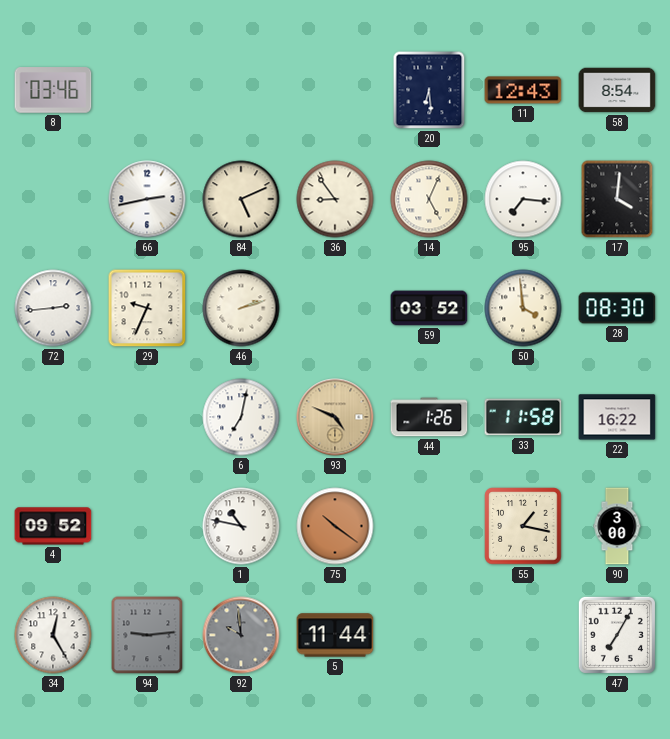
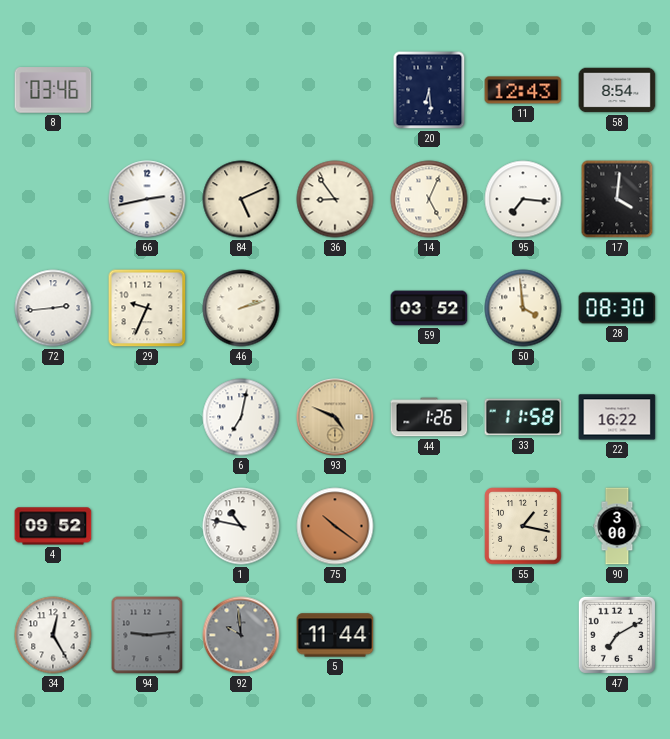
47: 7:05 -> 7:10 (617, 635)
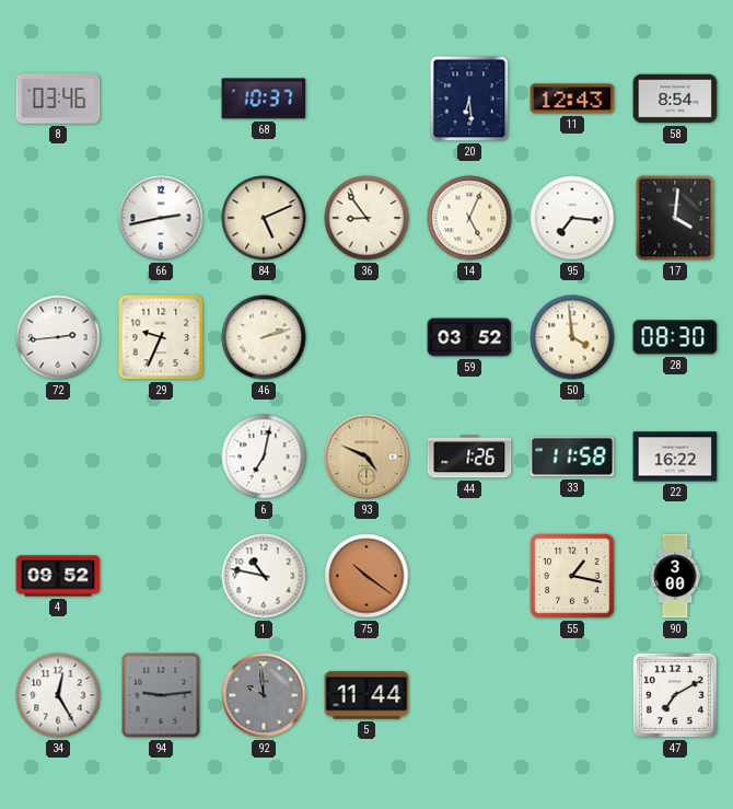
68: none -> 10:37 (264, 99)
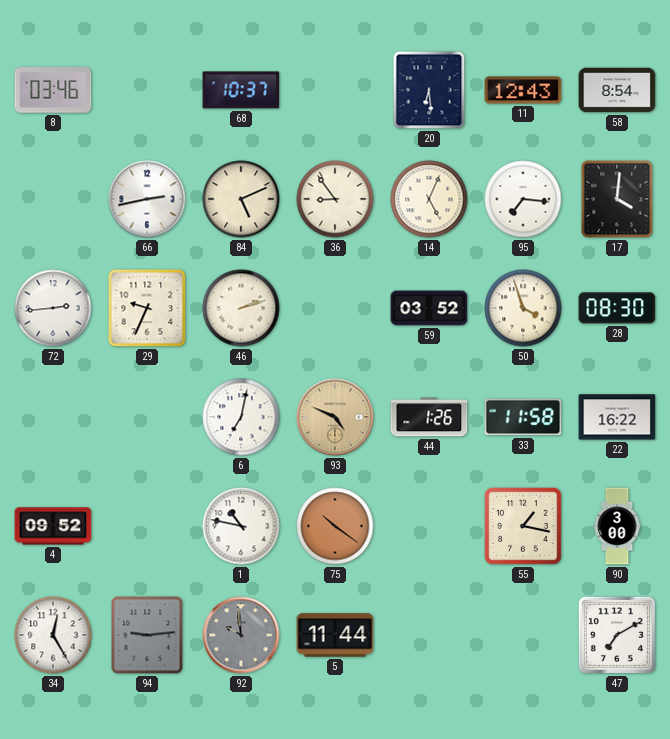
50: 3:59 -> 3:57 (523, 308)
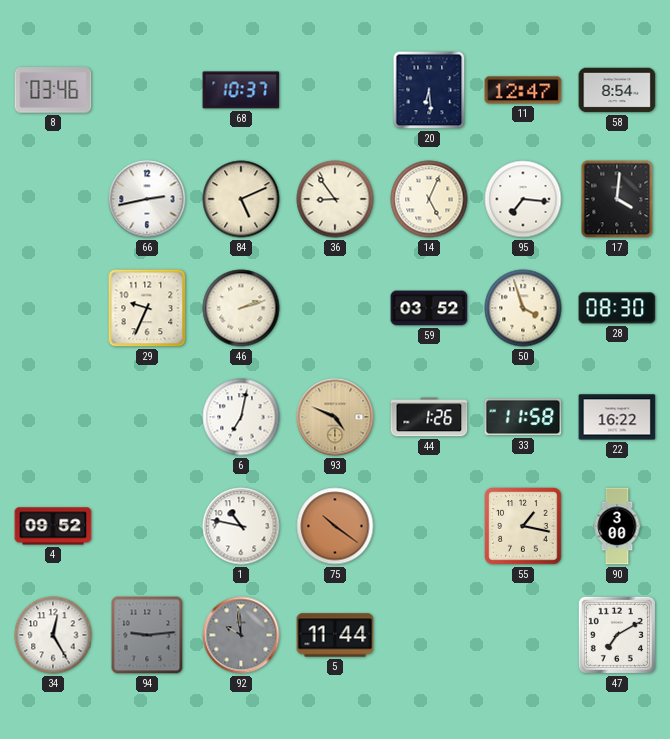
11: 12:43 -> 12:47 (523, 90)
72: 2:44 -> none (53, 308)
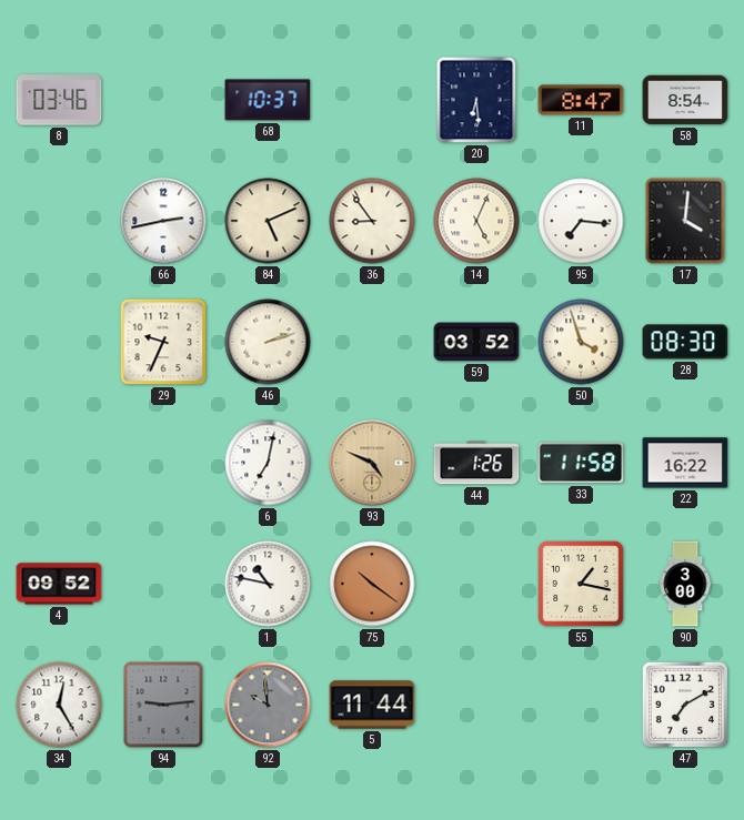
11: 12:47 -> 8:47 (581, 100)
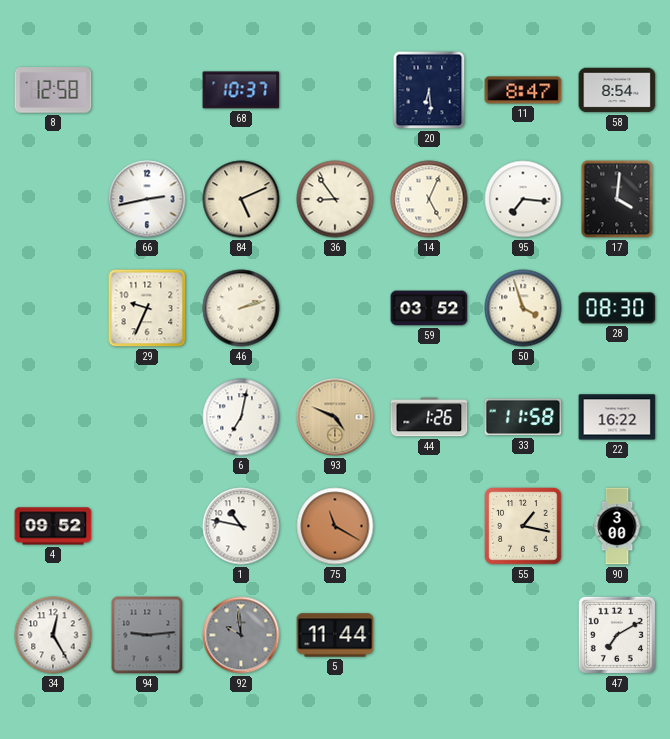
8: 03:46 -> 12:58 (53, 90)
75: 10:21 -> 11:20 (335, 526)
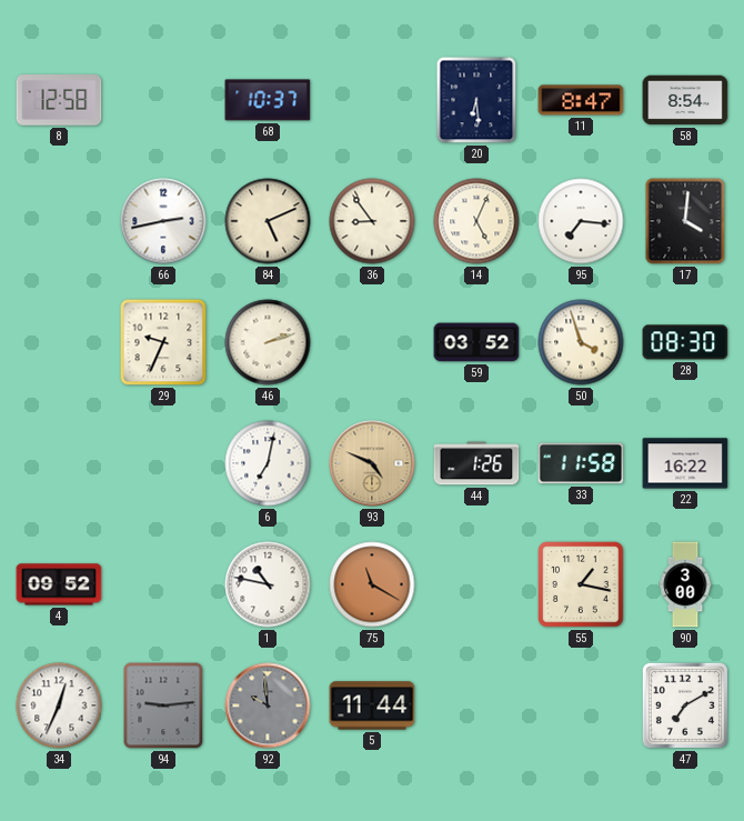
34: 12:25 -> 12:34 (59, 705)
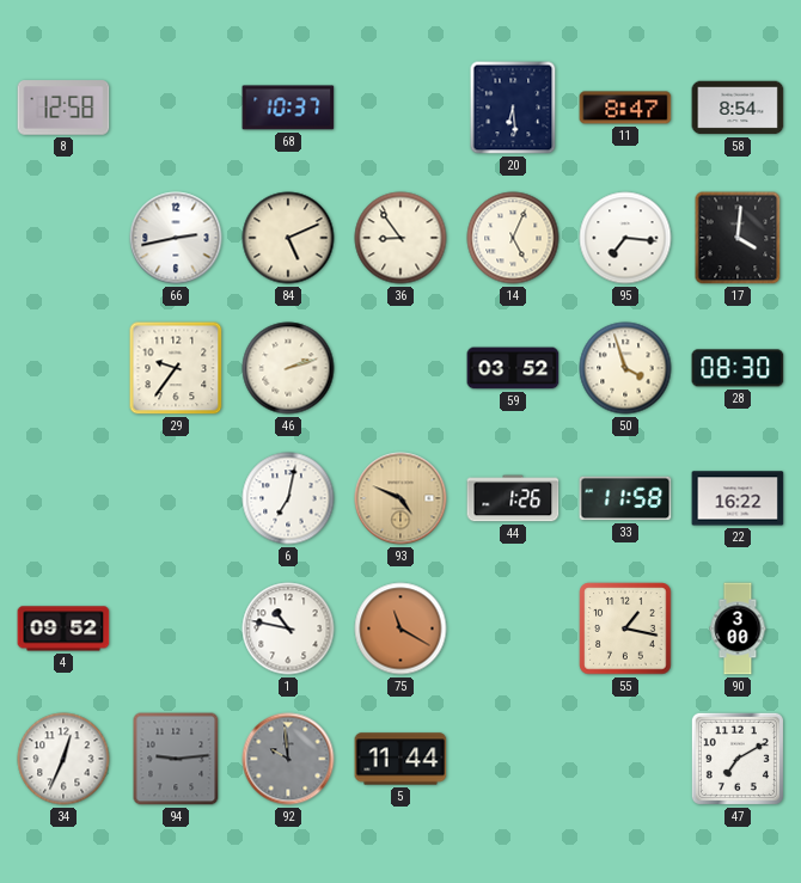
29: 9:34 -> 9:36 (176, 368)
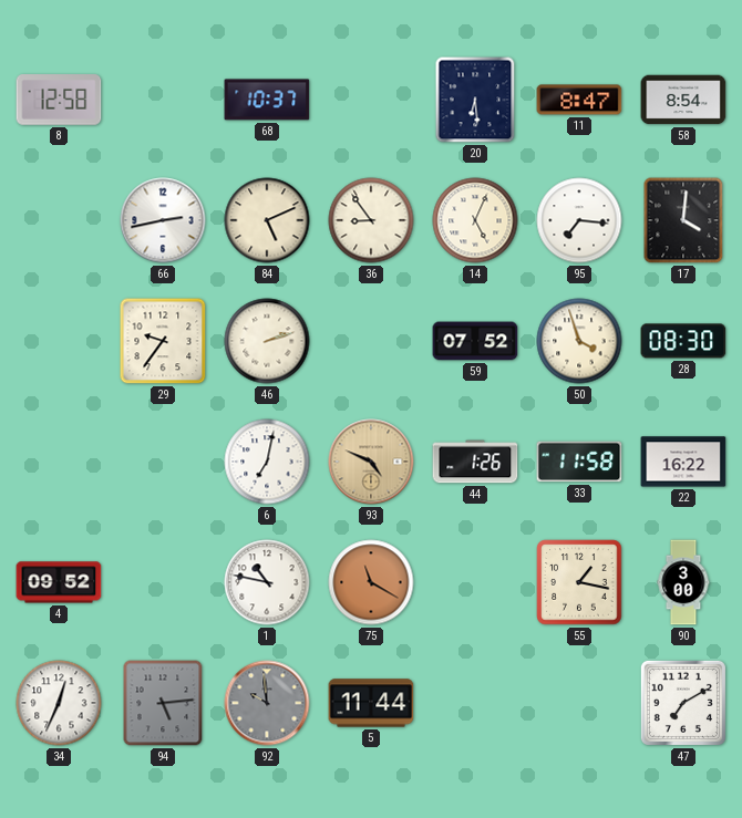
59: 03:52 -> 07:52 (475, 341)
94: 9:14 -> 5:14 (163, 703)
